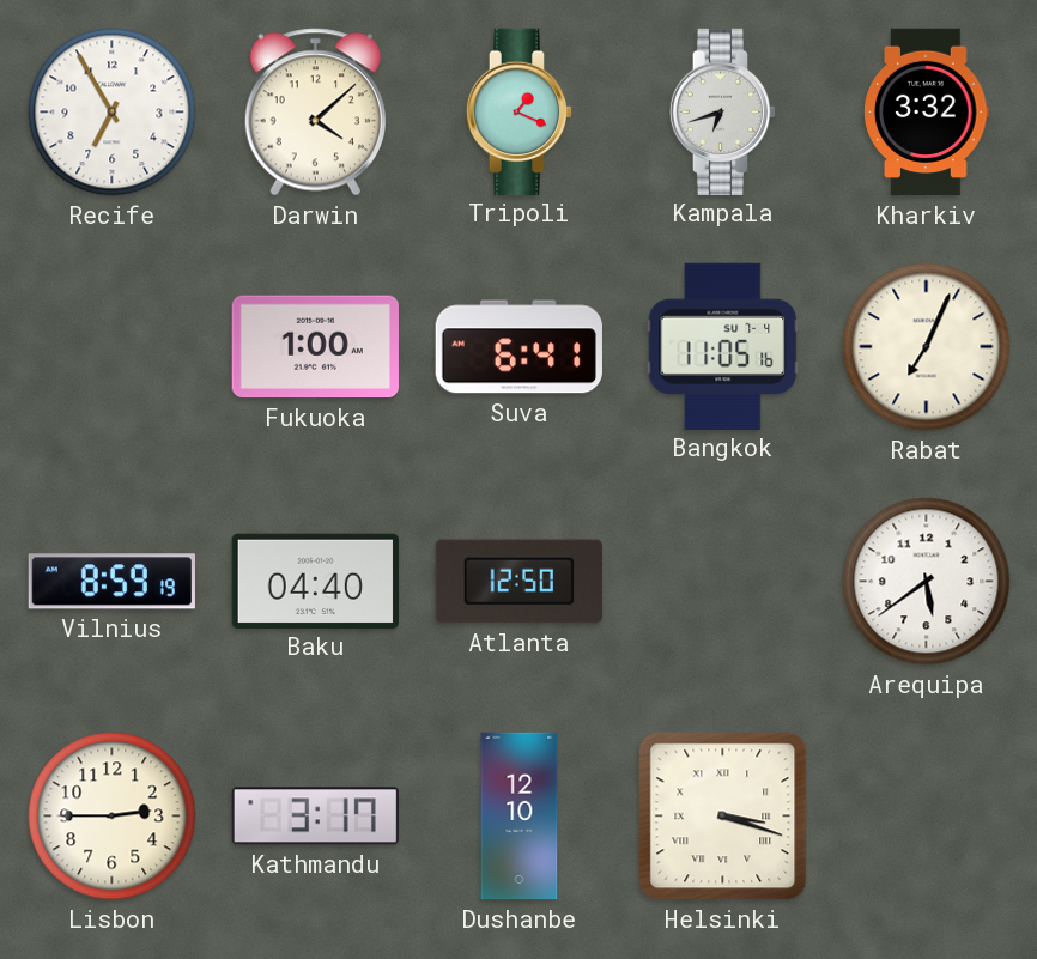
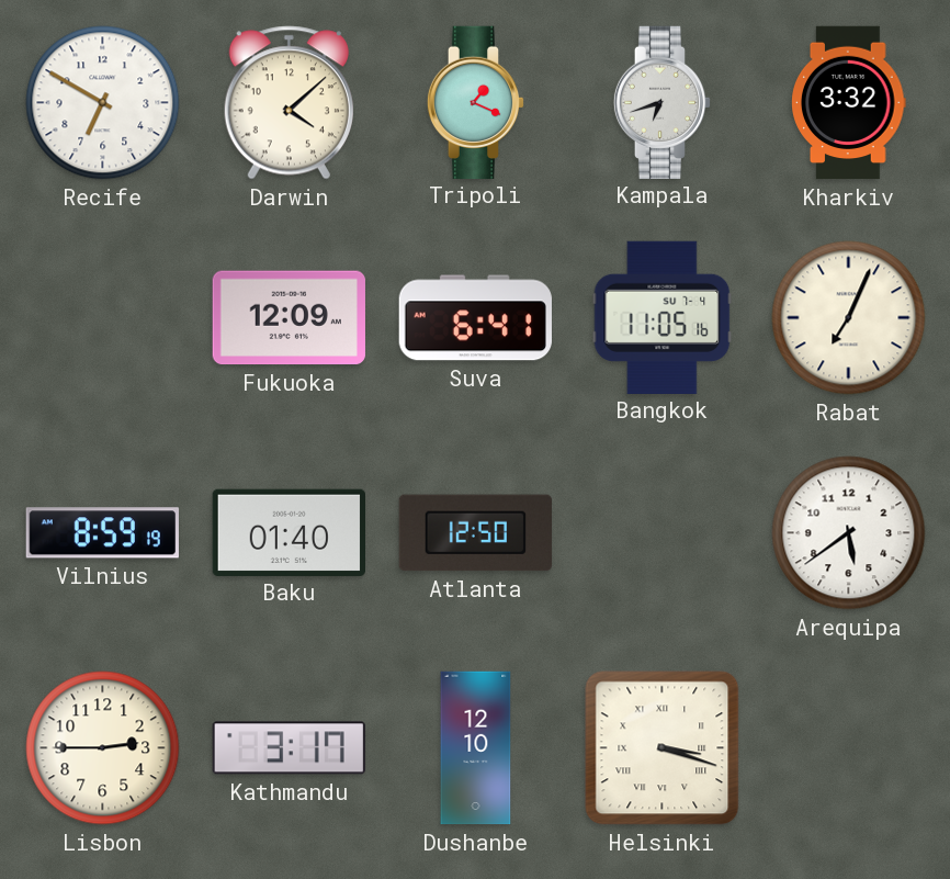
Recife: 6:55 -> 6:50 (103, 103)
Fukuoka: 1:00 -> 12:09 (289, 318)
Baku: 04:40 -> 01:40 (289, 532)
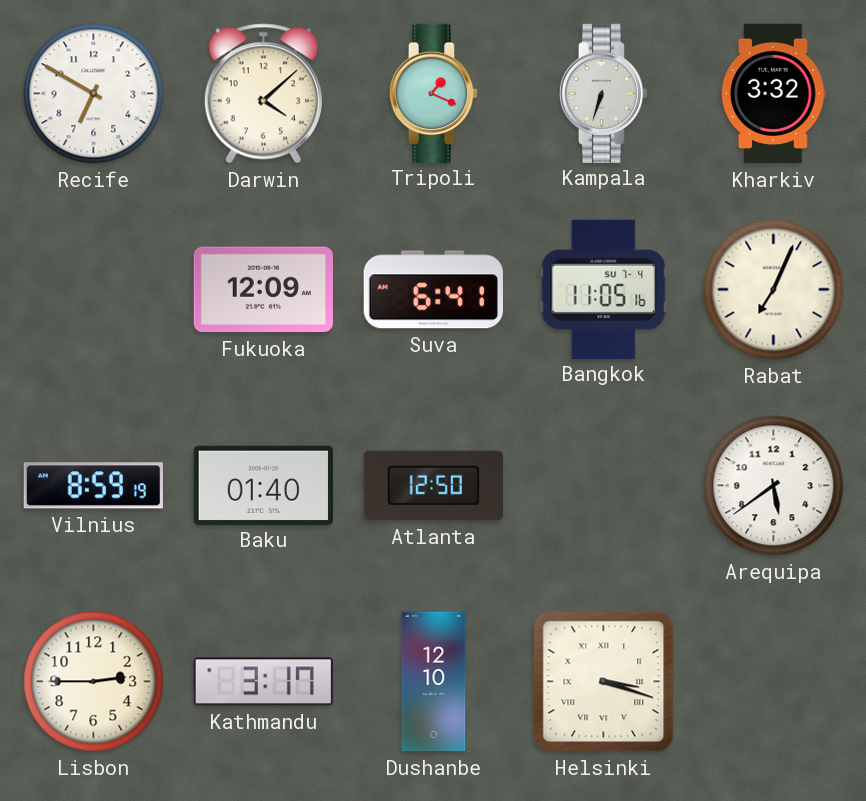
Kampala: 6:42 -> 6:33 (604, 93)
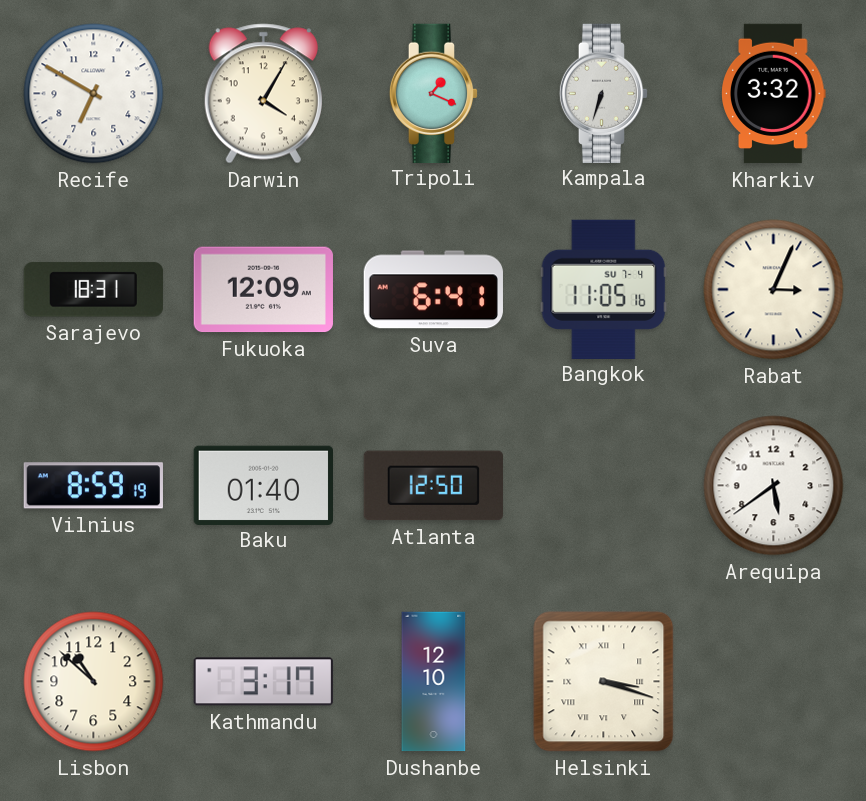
Darwin: 4:08 -> 4:05 (263, 94)
Sarajevo: none -> 18:31 (93, 290)
Rabat: 7:04 -> 3:04 (774, 290)
Lisbon: 2:45 -> 10:52 (94, 682)
